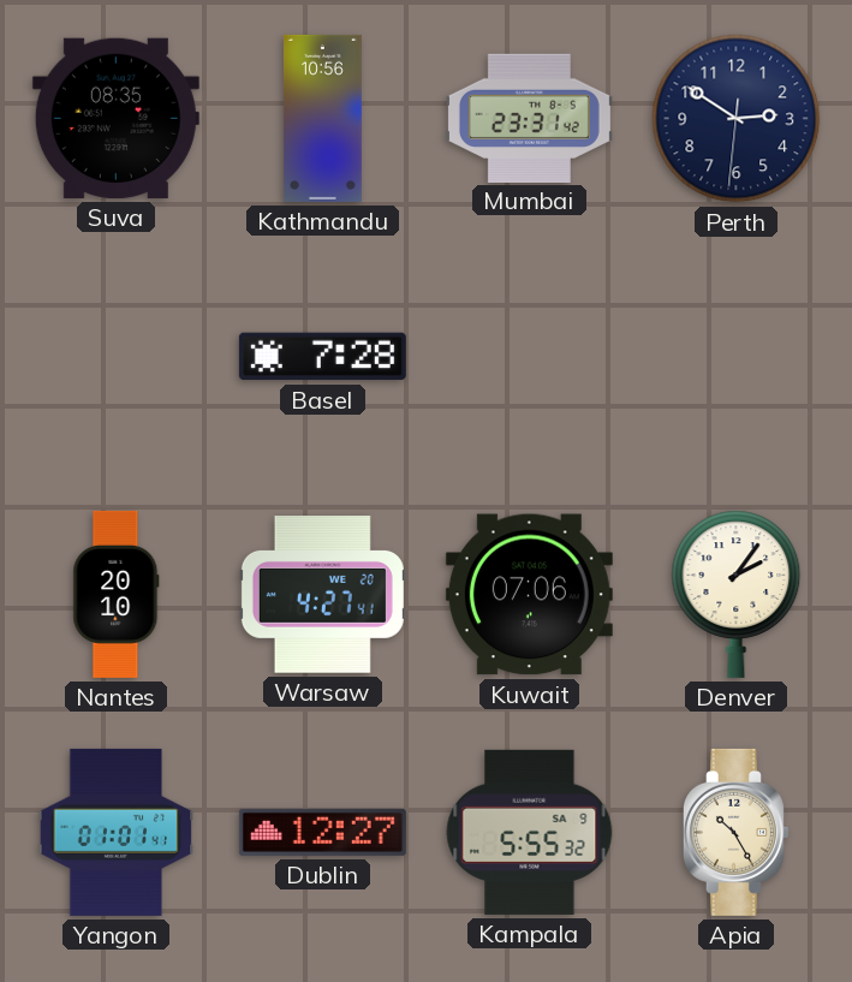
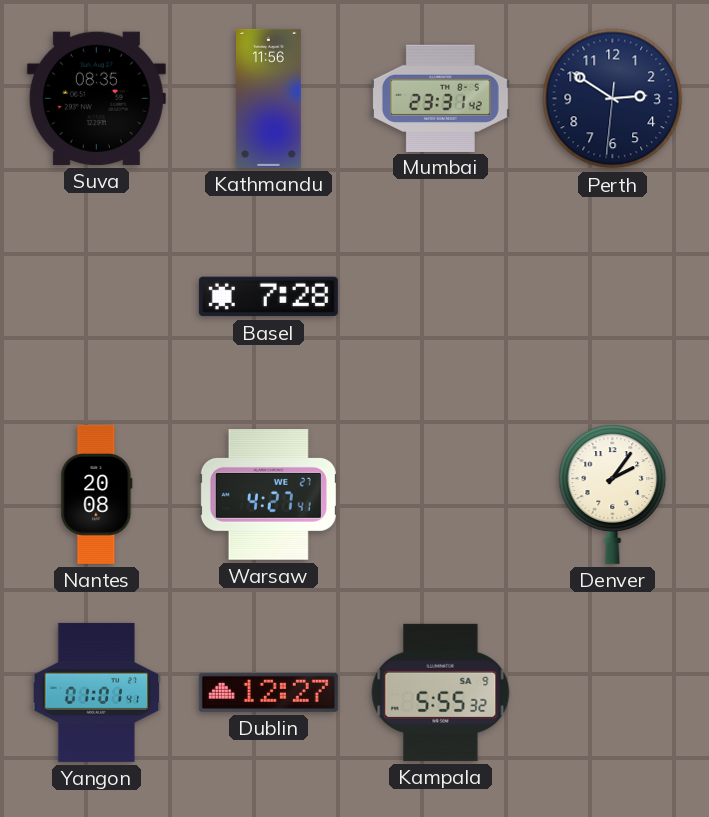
Kathmandu: 10:56 -> 11:56 (268, 98)
Nantes: 20:10 -> 20:08 (97, 494)
Warsaw date: WE 20 -> WE 27 (268, 495)
Kuwait: 07:06 -> none (529, 595)
Apia: 10:25 -> none (735, 832)
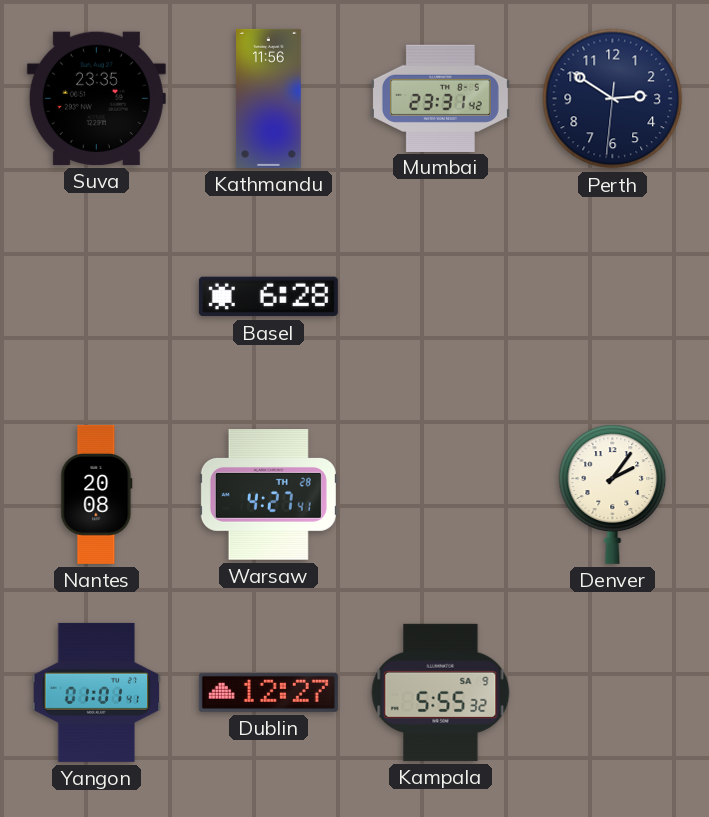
Suva: 08:35 -> 23:35 (96, 98)
Basel: 7:28 -> 6:28 (268, 297)
Warsaw date: WE 27 -> TH 28 (268, 495)
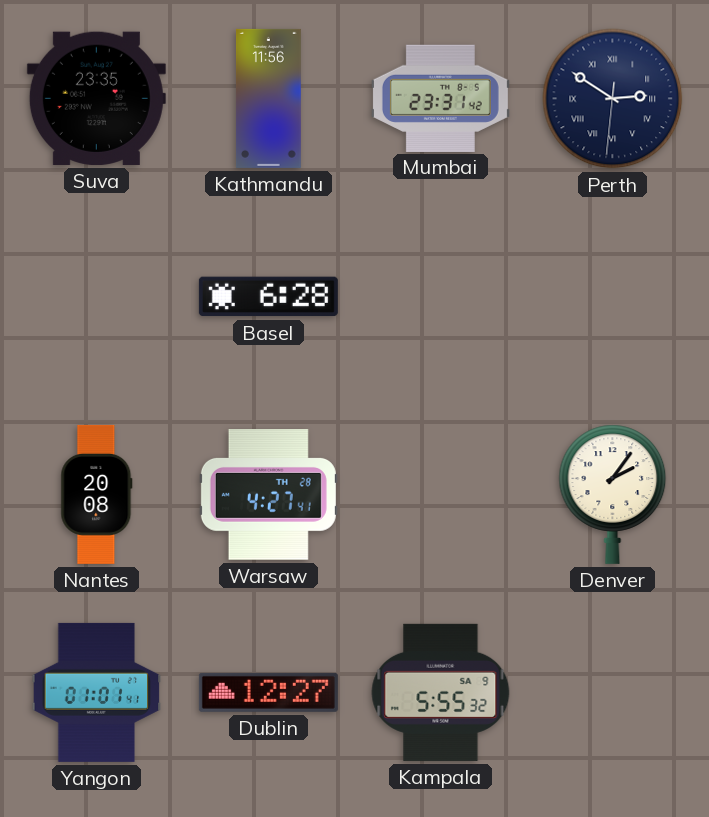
Perth numerals: Arabic -> Roman (613, 99)
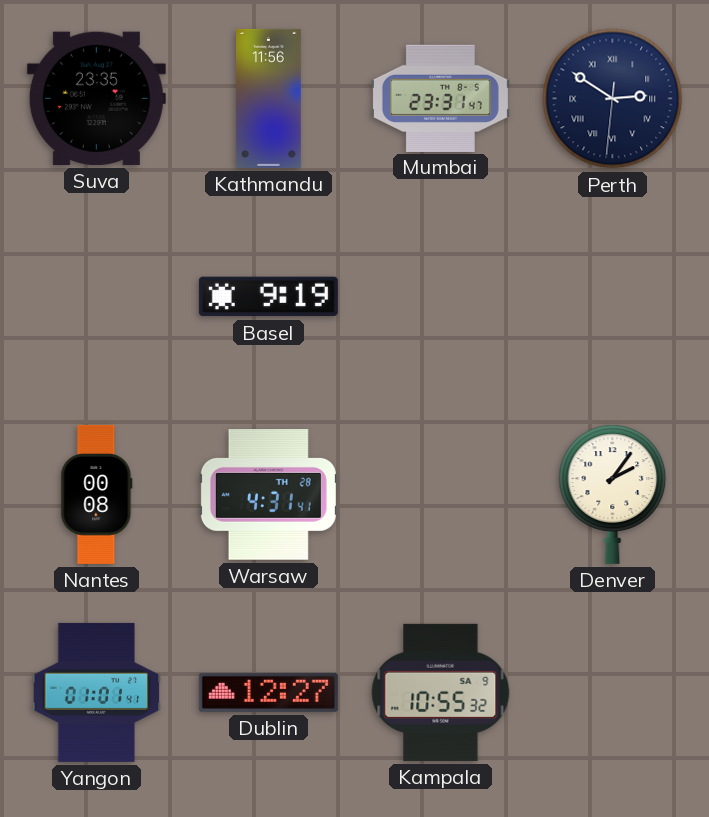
Mumbai: 23:31:42 -> 23:31:47 (440, 98)
Basel: 6:28 -> 9:19 (268, 297)
Nantes: 20:08 -> 00:08 (97, 494)
Warsaw: 4:27 -> 4:31 (268, 495)
Kampala: 5:55 -> 10:55 (441, 692)
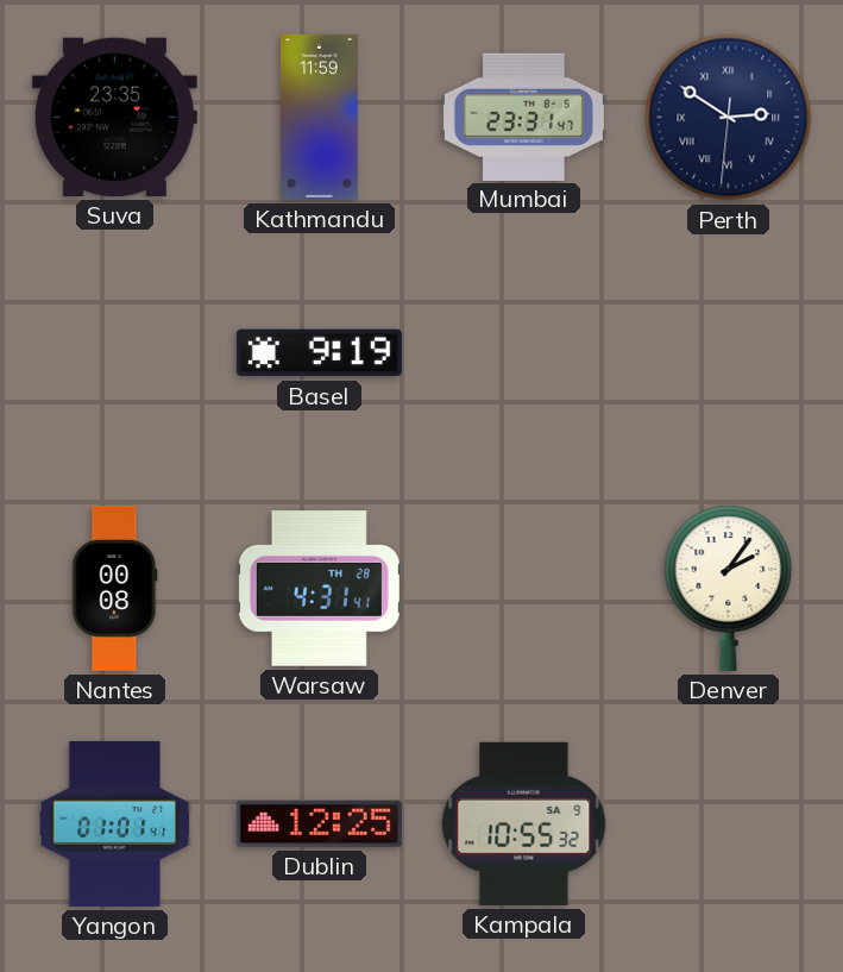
Kathmandu: 11:56 -> 11:59 (319, 117)
Dublin: 12:27 -> 12:25 (319, 823)
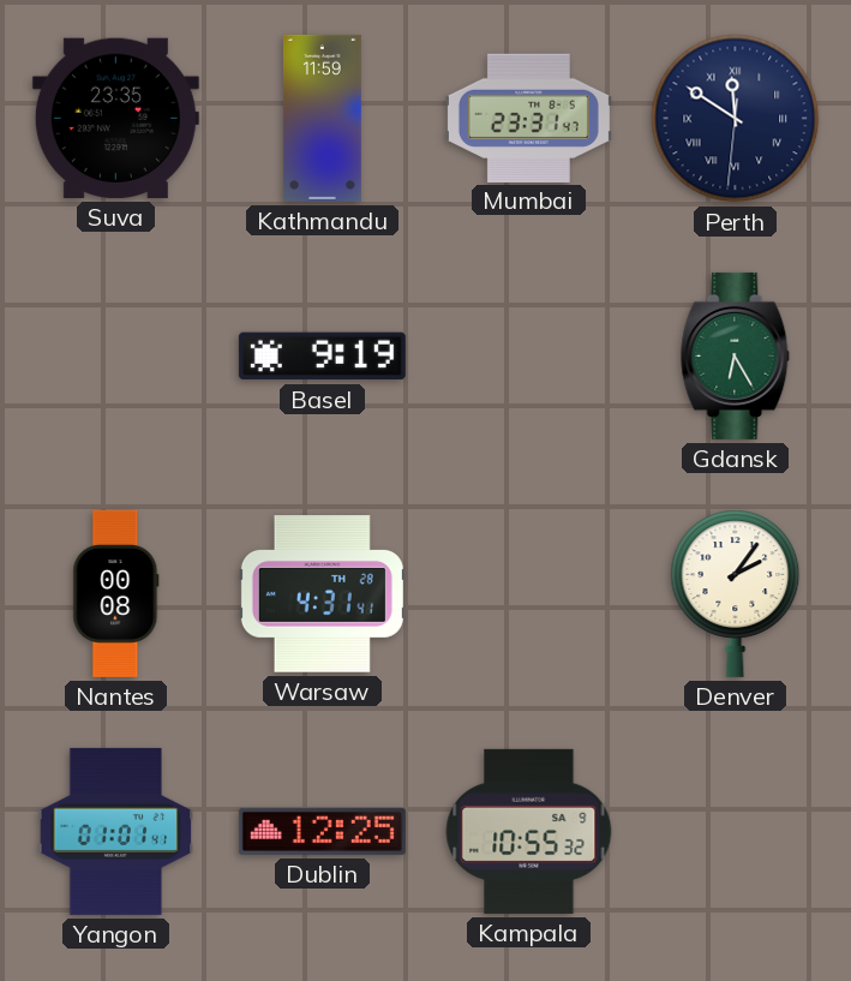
Perth: 2:50 -> 11:50 (736, 119)
Gdansk: none -> 6:25 (736, 355)
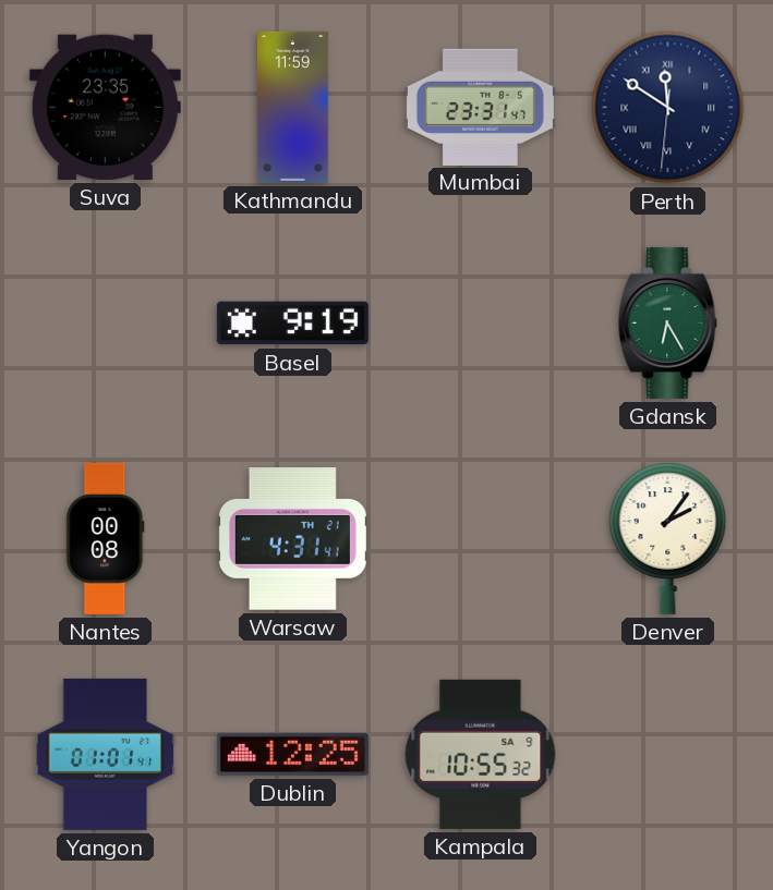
Warsaw date: TH 28 -> TH 21 (292, 539)
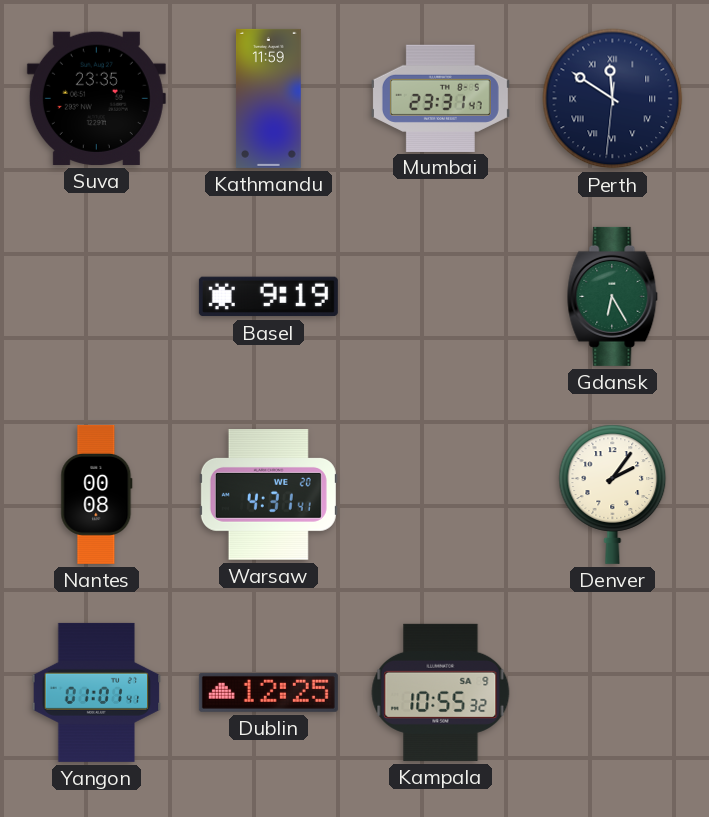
Warsaw date: TH 21 -> WE 20 (268, 495)
